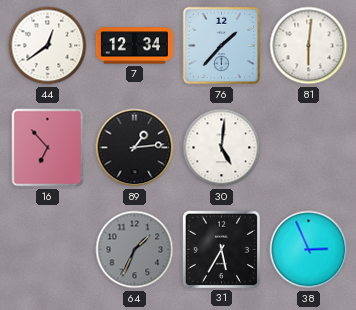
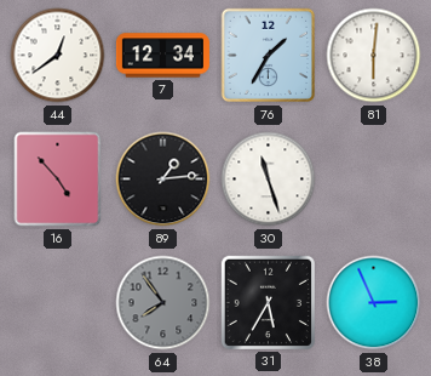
76: 1:37 -> 1:35 (269, 56)
16: 6:53 -> 4:53 (58, 180)
30: 5:01 -> 11:27 (269, 180)
64: 1:34 -> 7:54 (163, 303)
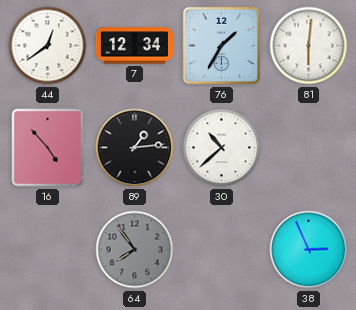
30: 11:27 -> 10:38 (222, 148)
31: 5:35 -> none (268, 302)
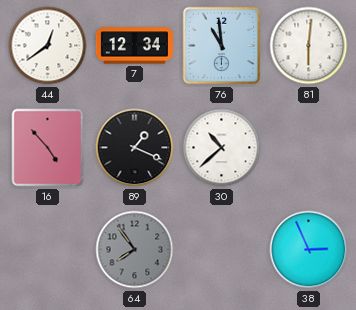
76: 1:35 -> 10:59 (222, 46)
89: 1:14 -> 1:19 (135, 148)
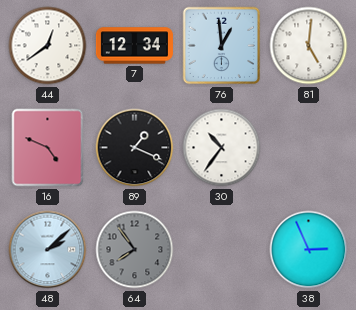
76: 10:59 -> 12:59 (222, 46)
81: 6:01 -> 5:01 (309, 46)
16: 4:53 -> 4:49 (48, 148)
30: 10:38 -> 10:36 (222, 148)
48: none -> 2:08 (48, 250)
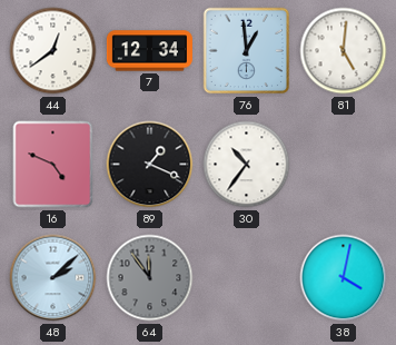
64: 7:54 -> 11:54 (150, 278)
38: 2:56 -> 4:02 (344, 278)
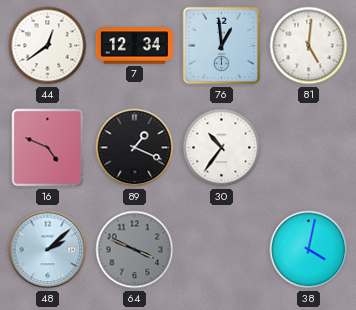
64: 11:54 -> 3:49 (135, 250)
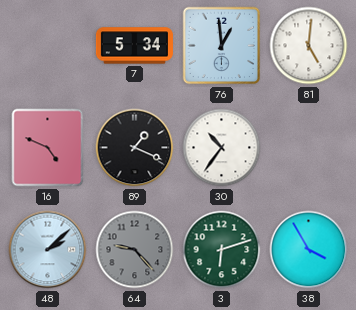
44: 12:39 -> none (48, 46)
7: 12:34 -> 5:34 (134, 46)
64: 3:49 -> 9:23 (135, 250)
3: none -> 6:12 (222, 250)
38: 4:02 -> 3:55 (309, 250)
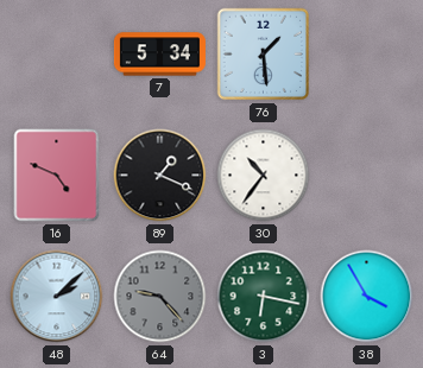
76: 12:59 -> 1:29 (264, 55)
81: 5:01 -> none (309, 46)
3: 6:12 -> 6:17 (264, 297)
